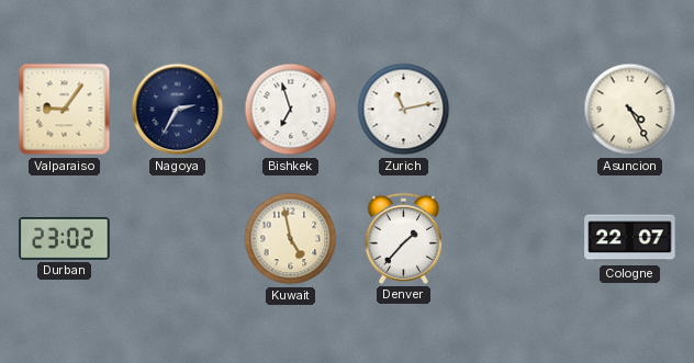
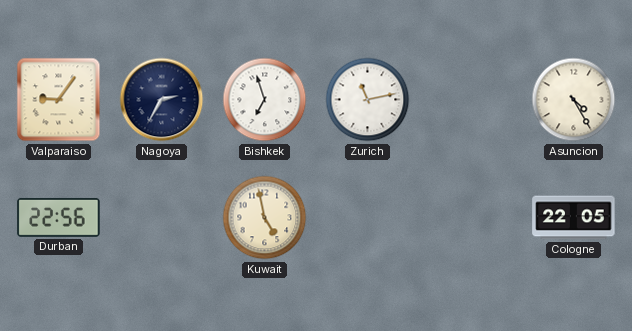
Durban: 23:02 -> 22:56 (59, 218)
Denver: 1:37 -> none (403, 238)
Cologne: 22:07 -> 22:05 (574, 218)
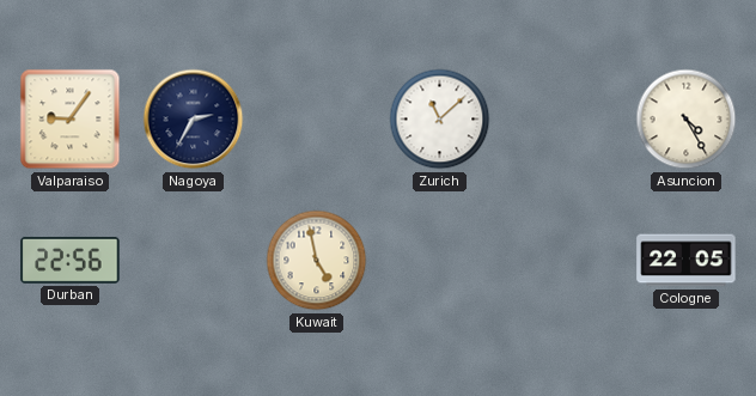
Bishkek: 6:57 -> none (265, 100)
Zurich: 11:13 -> 11:08 (440, 120)
